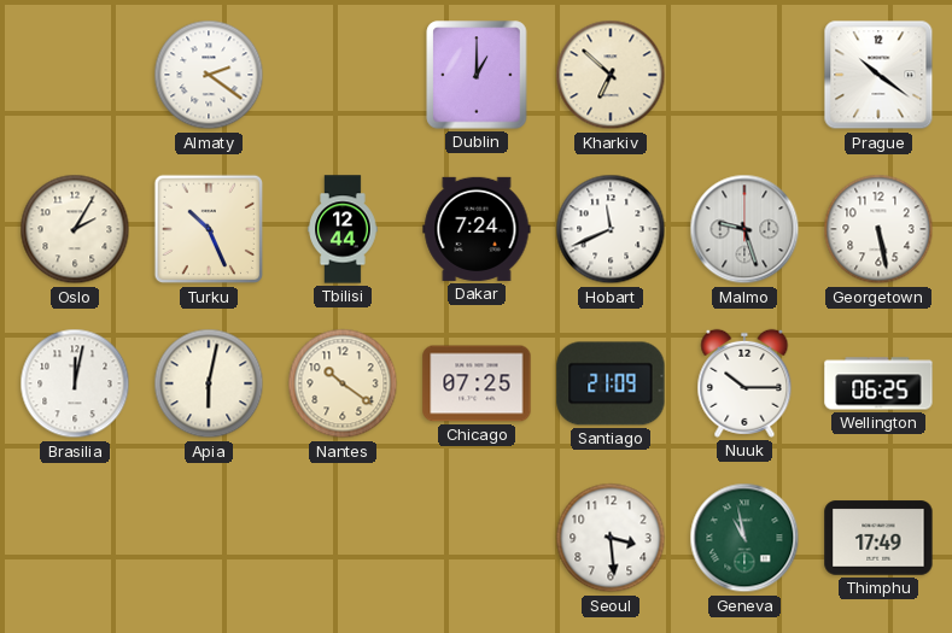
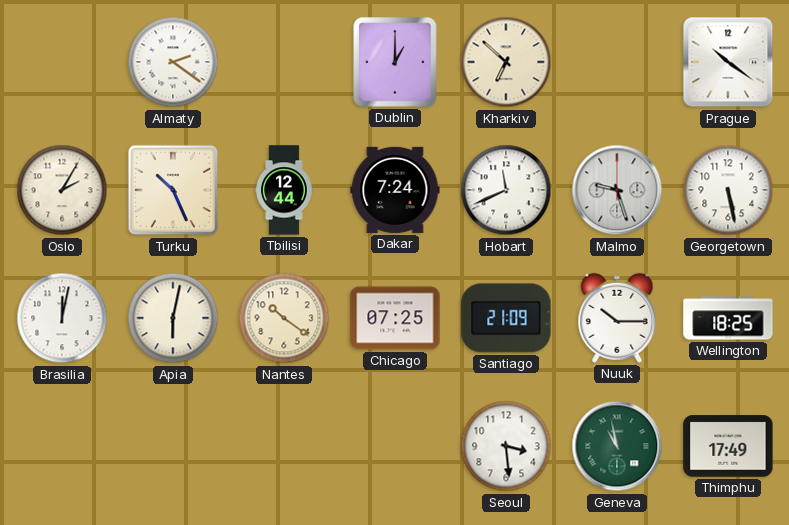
Wellington: 06:25 -> 18:25 (728, 318)
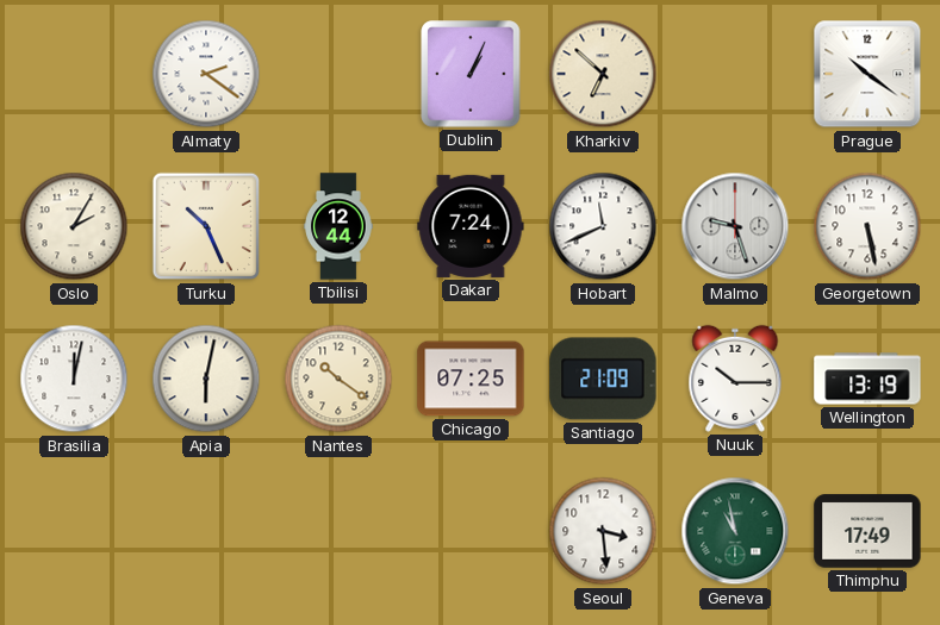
Dublin: 1:00 -> 1:04 (471, 74)
Wellington: 18:25 -> 13:19 (867, 379)
